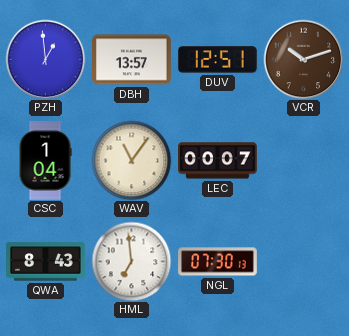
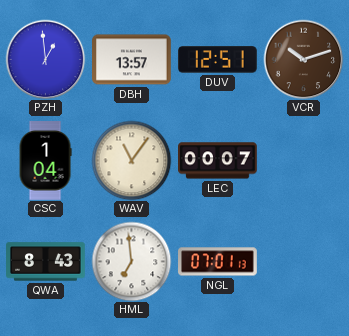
NGL: 07:30 -> 07:01 (218, 262)
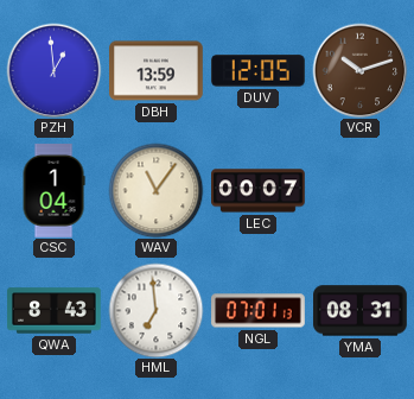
DBH: 13:57 -> 13:59 (157, 71)
DUV: 12:51 -> 12:05 (259, 71)
YMA: none -> 08:31 (361, 311)
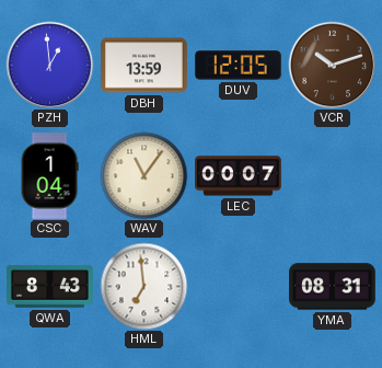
NGL: 07:01 -> none (259, 311)
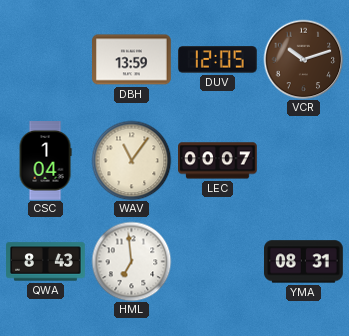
PZH: 12:59 -> none (49, 65)
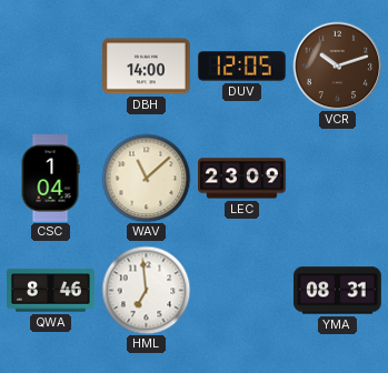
DBH: 13:59 -> 14:00 (147, 67)
WAV: 11:06 -> 11:08 (146, 178)
LEC: 00:07 -> 23:09 (242, 179)
QWA: 8:43 -> 8:46 (51, 291)
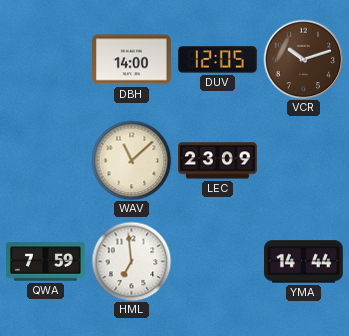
CSC: 1:04 -> none (50, 179)
QWA: 8:46 -> 7:59 (46, 262)
YMA: 08:31 -> 14:44 (304, 262)
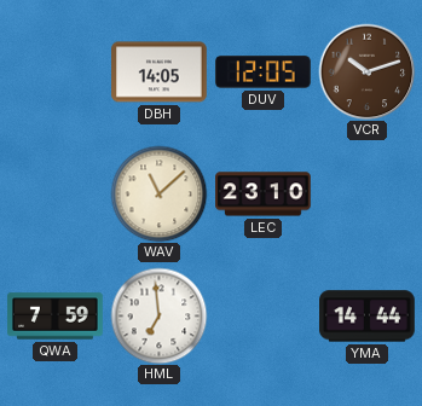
DBH: 14:00 -> 14:05 (160, 72)
LEC: 23:09 -> 23:10 (264, 195)
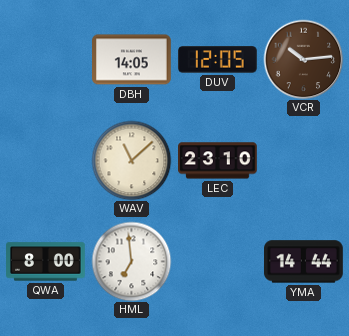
VCR: 10:12 -> 10:14 (303, 59)
QWA: 7:59 -> 8:00 (46, 262)
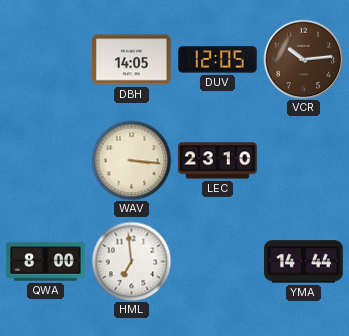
WAV: 11:08 -> 3:16 (131, 160)
